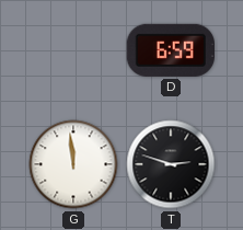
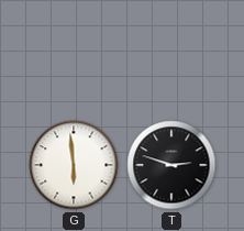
D: 6:59 -> none (170, 50)
G: 11:59 -> 5:59 (74, 165)
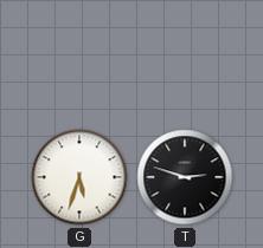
G: 5:59 -> 5:33 (79, 177)
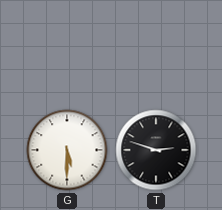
G: 5:33 -> 5:30 (67, 150)
